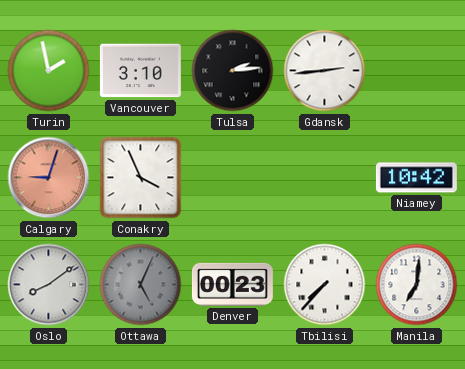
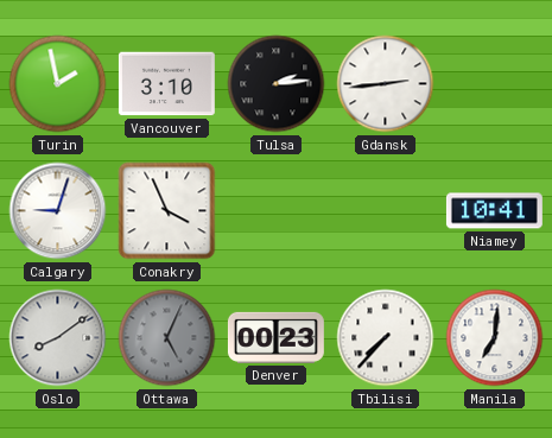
Calgary dial: salmon -> white (58, 211)
Niamey: 10:42 -> 10:41 (494, 211)
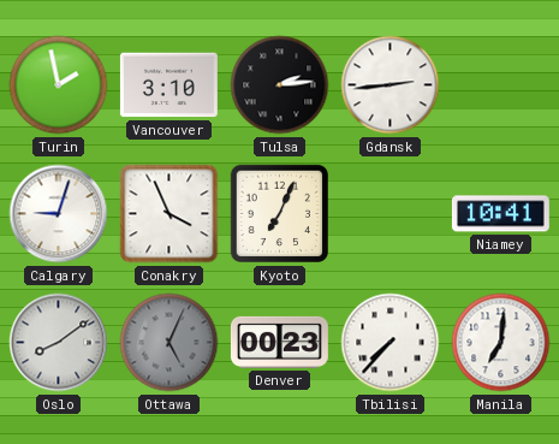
Kyoto: none -> 7:04 (280, 214)
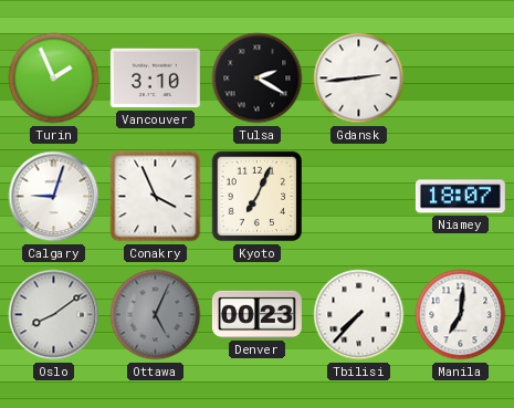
Turin: 1:58 -> 1:56 (54, 79)
Tulsa: 2:14 -> 2:20 (258, 79)
Niamey: 10:41 -> 18:07 (460, 197)
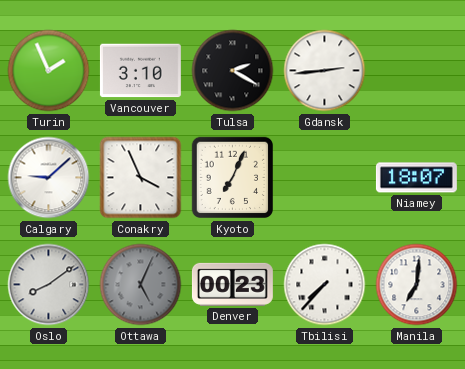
Calgary: 9:03 -> 9:08 (49, 178)
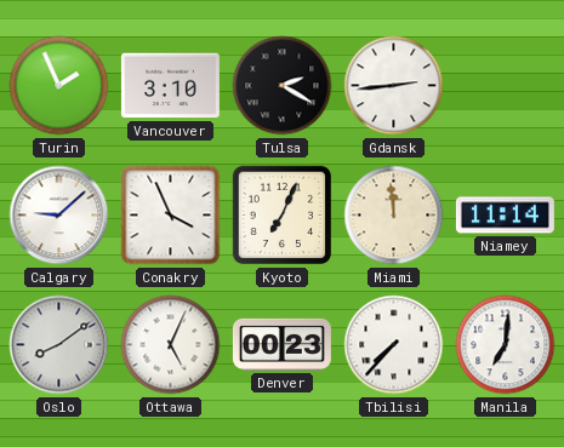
Miami: none -> 11:59 (394, 216)
Niamey: 18:07 -> 11:14 (505, 216)
Ottawa dial: grey -> white (171, 345)
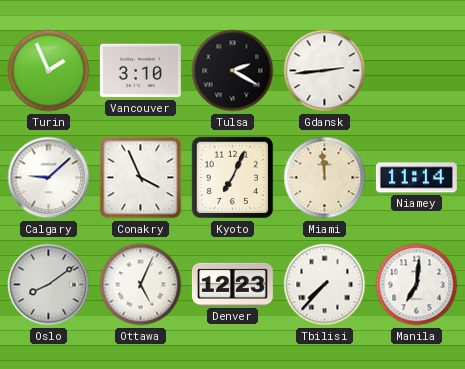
Denver: 00:23 -> 12:23 (232, 284)
